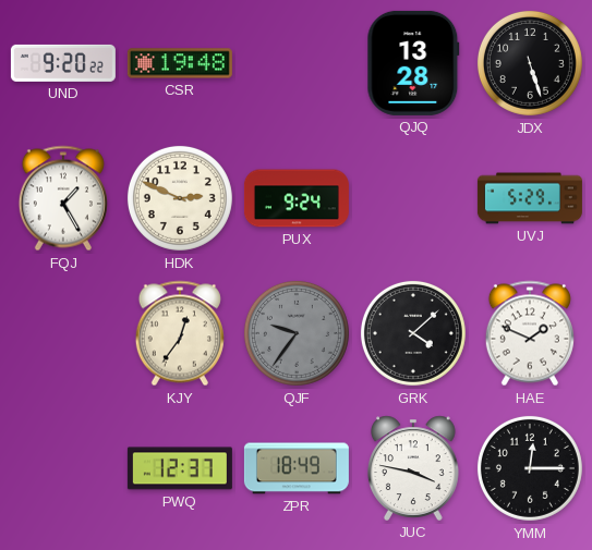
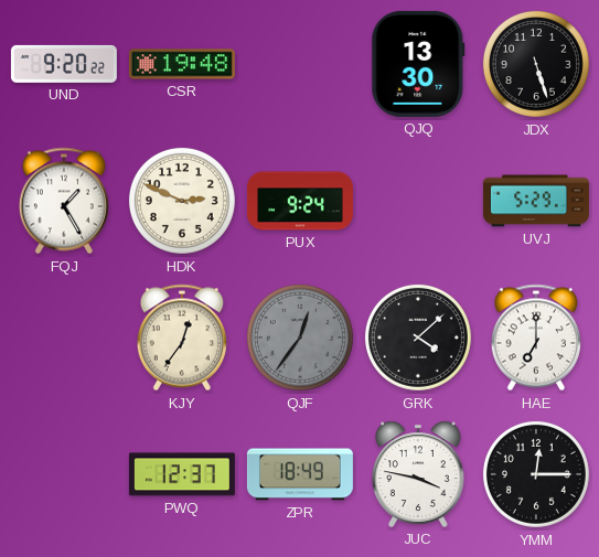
QJQ: 13:28 -> 13:30 (418, 64)
QJF: 9:36 -> 12:36 (300, 338)
HAE: 1:49 -> 7:00 (536, 338)
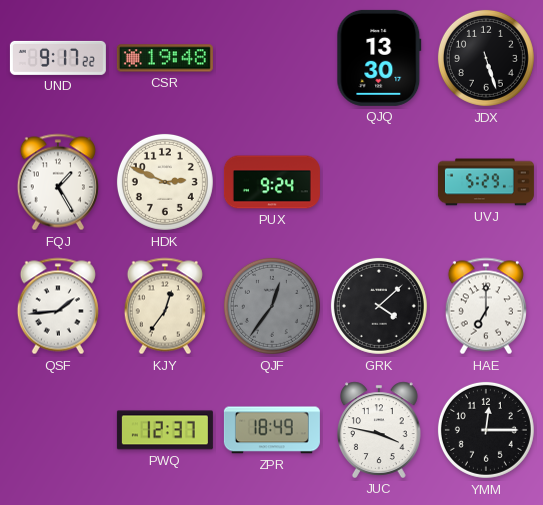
UND: 9:20 -> 9:17 (58, 58)
QSF: none -> 1:44 (58, 306)
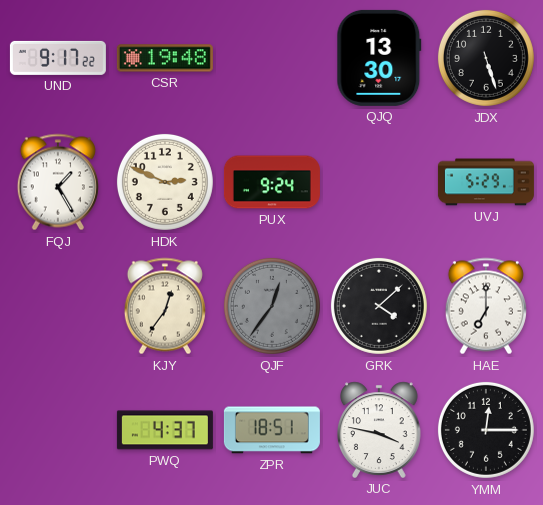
QSF: 1:44 -> none (58, 306)
PWQ: 12:37 -> 4:37 (165, 430)
ZPR: 18:49 -> 18:51 (272, 430)
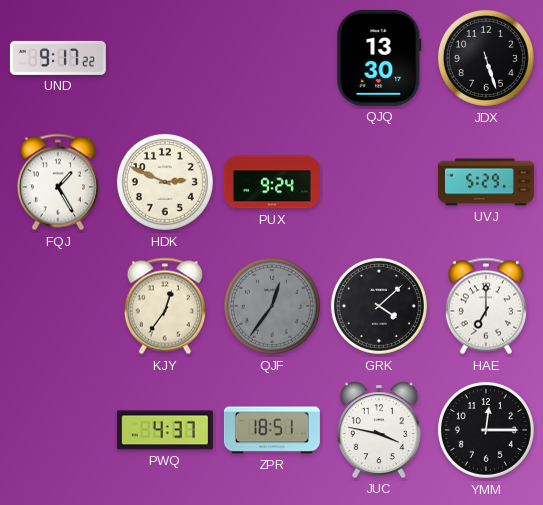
CSR: 19:48 -> none (165, 58)
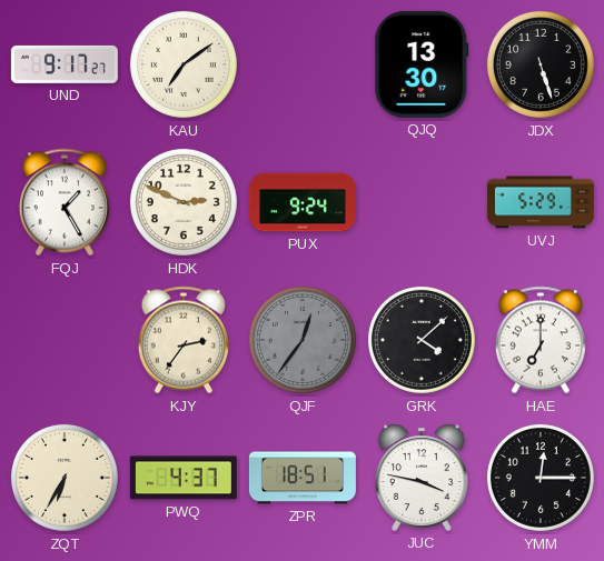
UND: 9:17:22 -> 9:17:27 (65, 64)
KAU: none -> 7:09 (184, 64)
KJY: 12:36 -> 2:36 (184, 340)
ZQT: none -> 6:35 (65, 478)
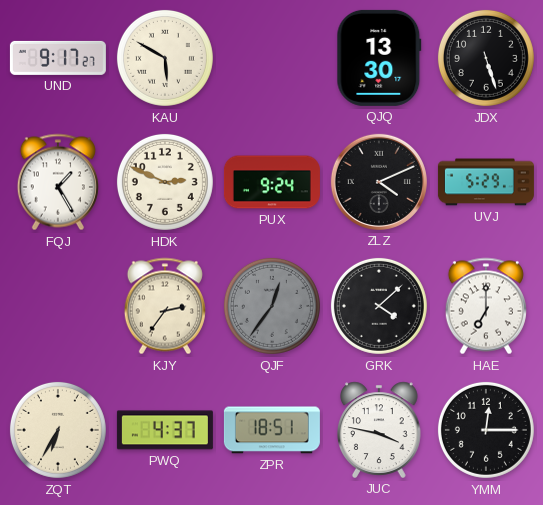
KAU: 7:09 -> 5:50 (165, 58)
ZLZ: none -> 4:11 (379, 182)
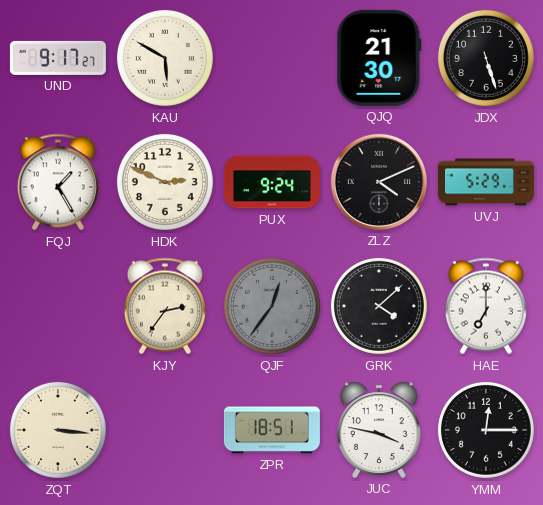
QJQ: 13:30 -> 21:30 (379, 58)
ZQT: 6:35 -> 3:16 (58, 430)
PWQ: 4:37 -> none (165, 430)
